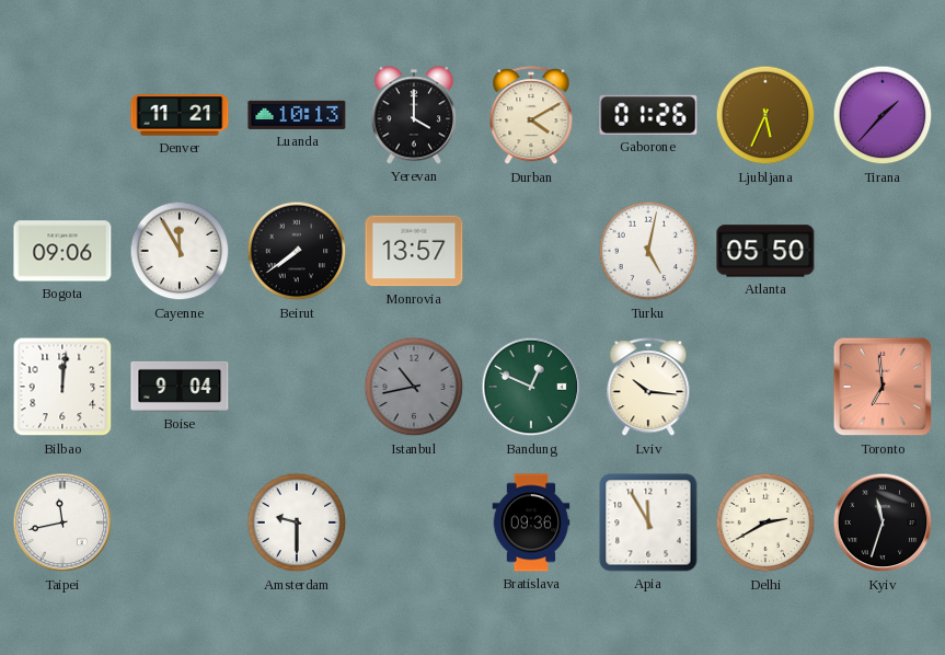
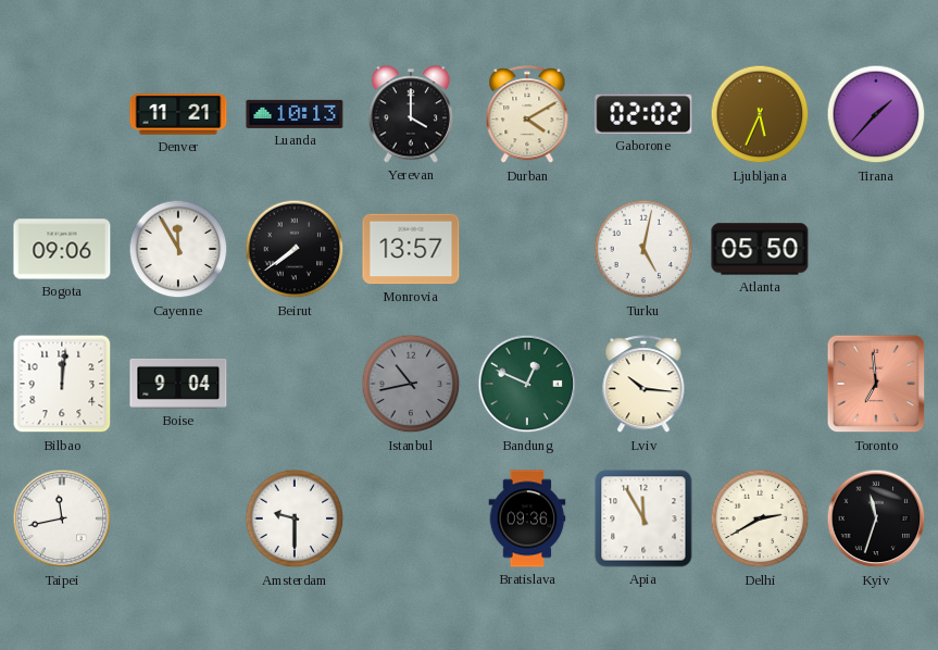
Gaborone: 01:26 -> 02:02 (643, 114)
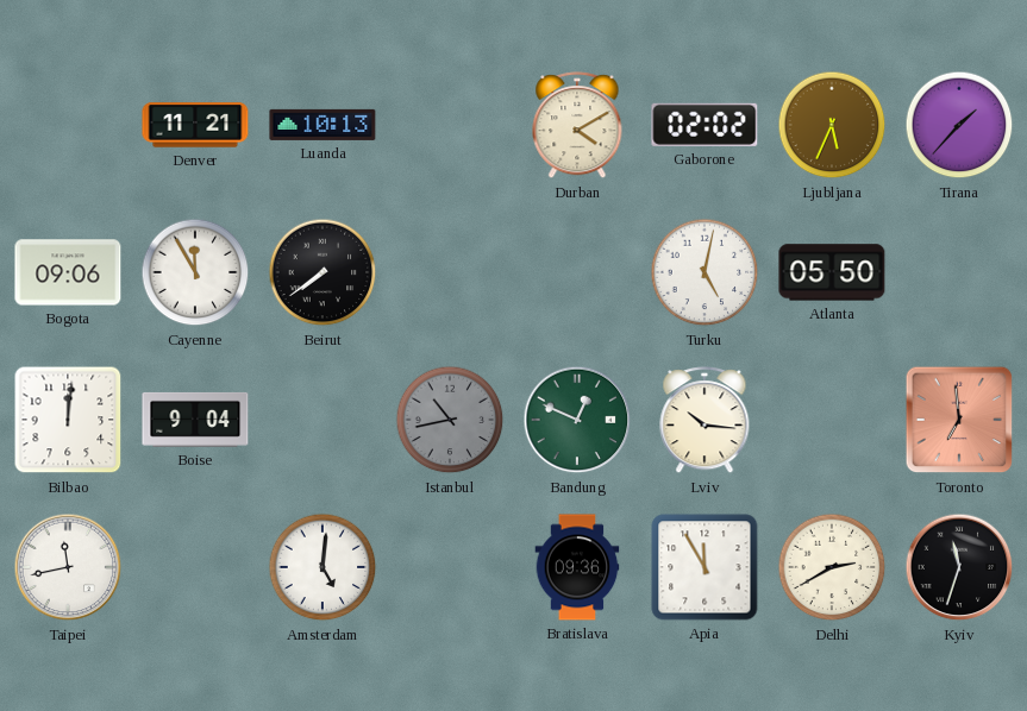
Yerevan: 4:00 -> none (411, 114)
Monrovia: 13:57 -> none (411, 249)
Amsterdam: 9:30 -> 5:01 (322, 567)
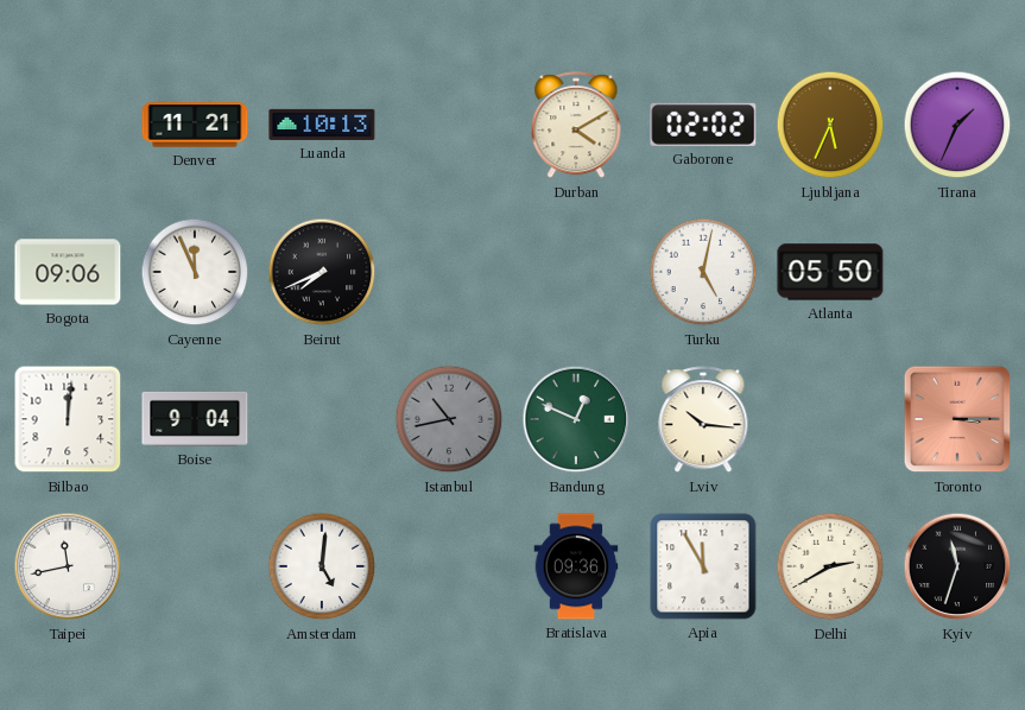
Tirana: 1:37 -> 1:34 (957, 125)
Cayenne: 11:55 -> 11:56 (195, 272)
Beirut: 7:39 -> 7:41 (322, 272)
Toronto: 6:59 -> 3:15 (957, 419)
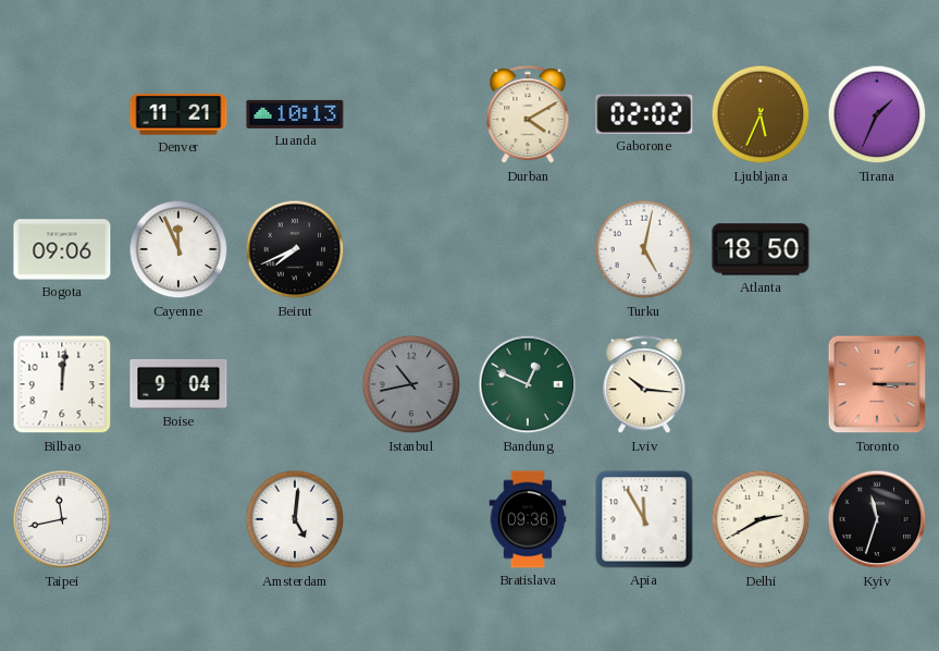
Atlanta: 05:50 -> 18:50 (761, 249)
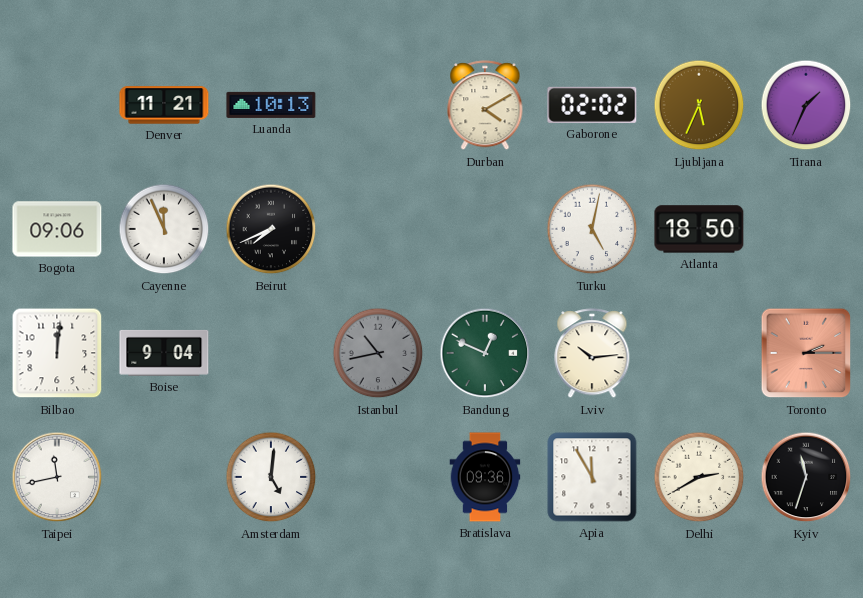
Lviv: 10:16 -> 10:14 (592, 354)
Toronto: 3:15 -> 2:15 (806, 353)
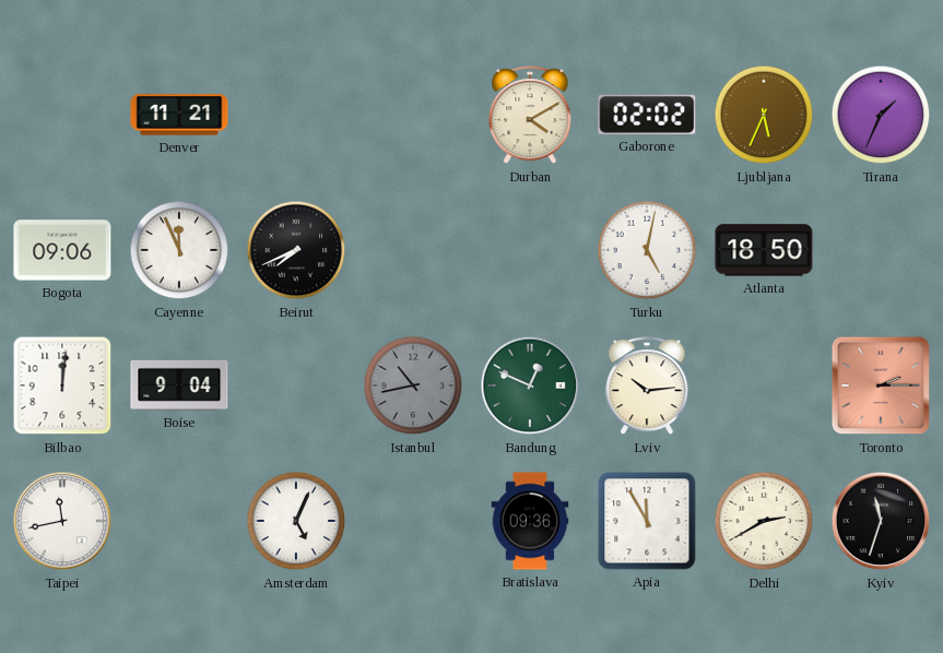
Luanda: 10:13 -> none (271, 105)
Amsterdam: 5:01 -> 5:04 (296, 521)
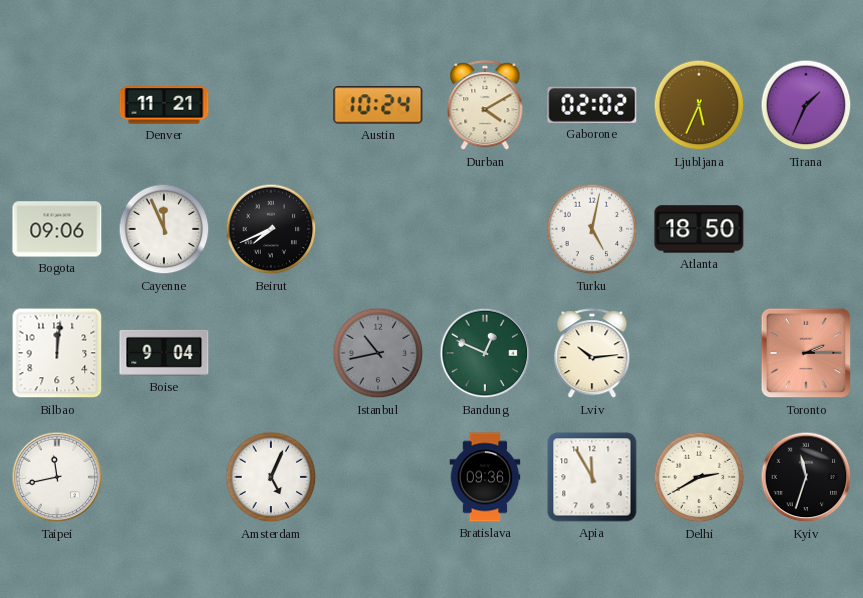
Austin: none -> 10:24 (378, 105)
